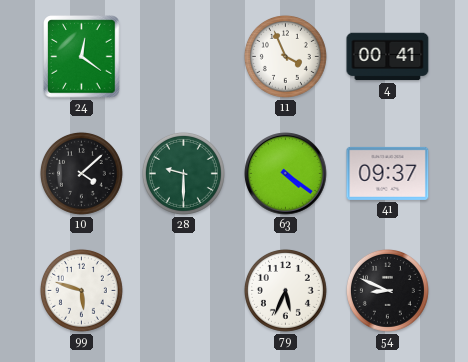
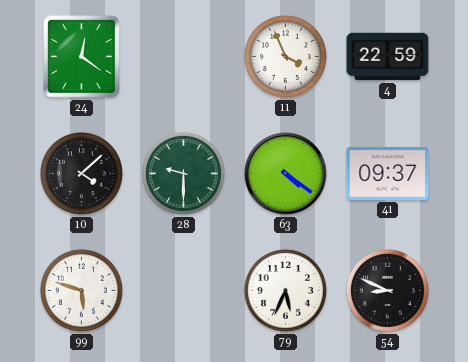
4: 00:41 -> 22:59 (388, 57)
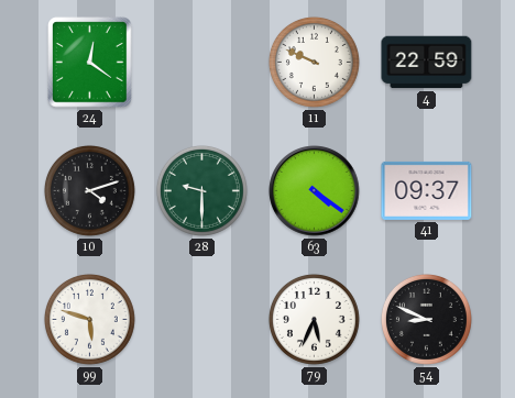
11: 3:56 -> 9:49 (314, 62)
10: 4:08 -> 4:12 (89, 190)
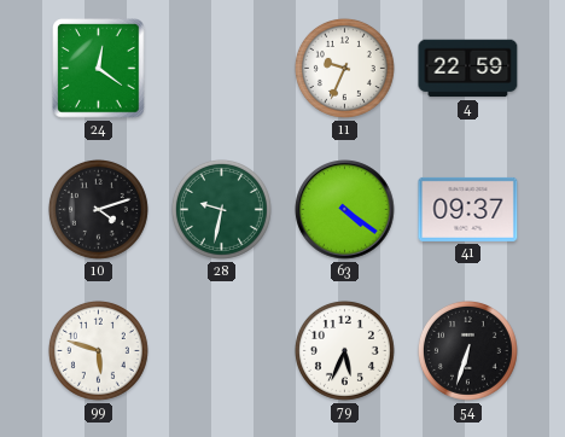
11: 9:49 -> 9:34 (344, 68)
28: 9:30 -> 9:32 (221, 209)
54: 8:49 -> 6:33 (467, 350)
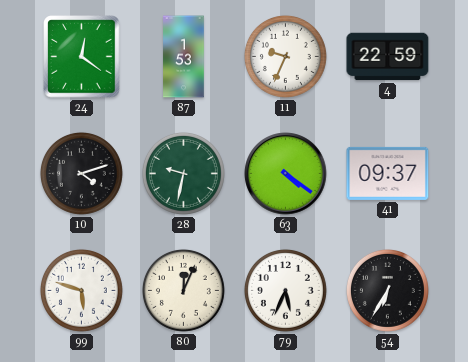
87: none -> 1:53 (184, 57)
80: none -> 12:04 (183, 290)
54: 6:33 -> 6:35 (387, 290)
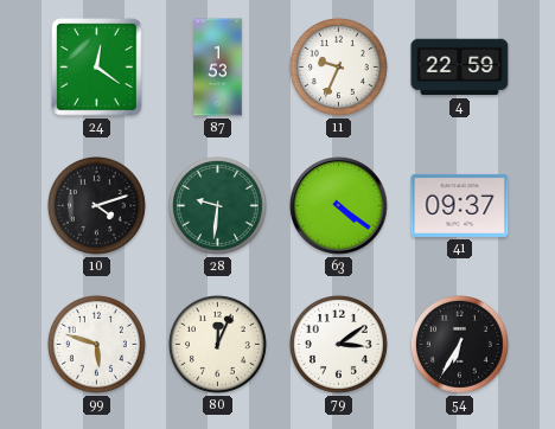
28: 9:32 -> 9:31 (217, 205)
79: 5:34 -> 3:09 (338, 344)
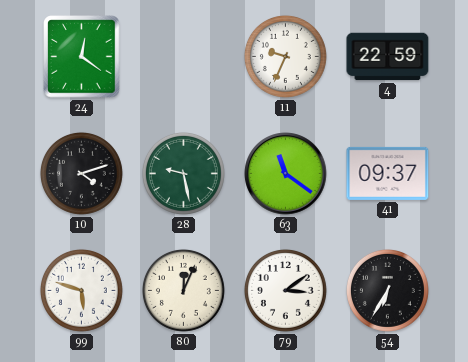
87: 1:53 -> none (218, 68)
28: 9:31 -> 9:28 (183, 173)
63: 4:21 -> 11:21 (286, 174)
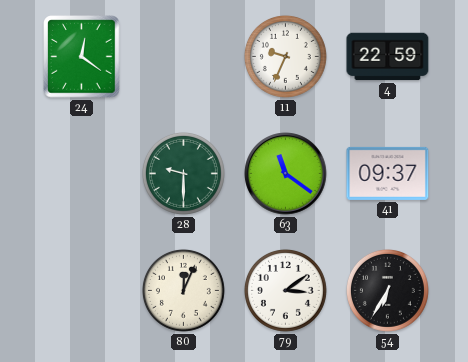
10: 4:12 -> none (81, 173)
28: 9:28 -> 9:30 (183, 173)
99: 5:48 -> none (81, 290)
